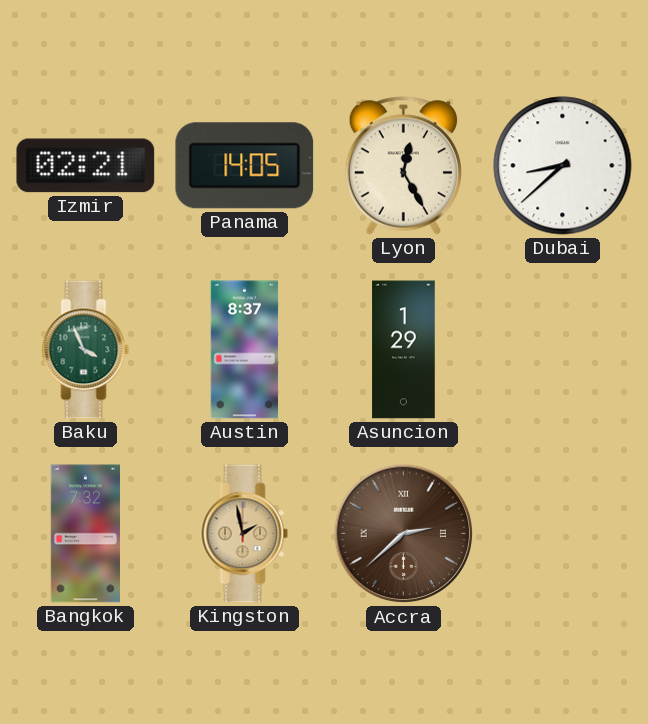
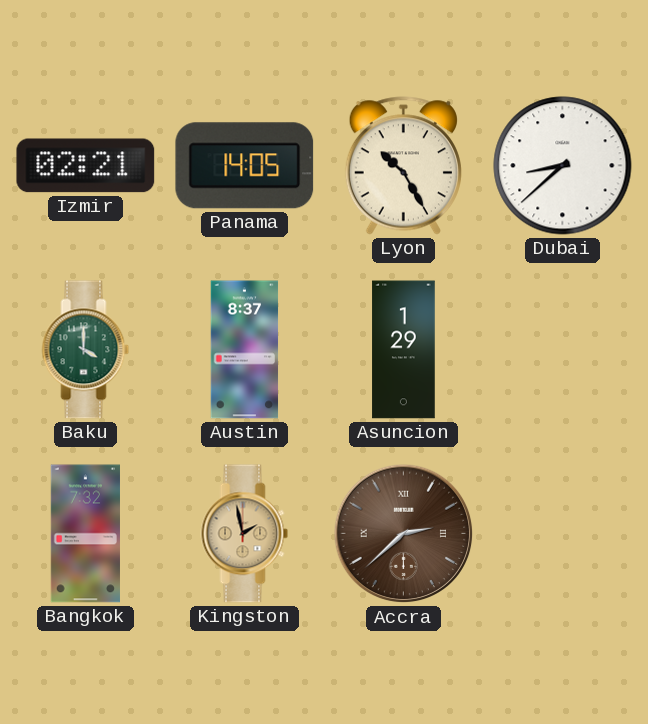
Lyon: 12:25 -> 10:25 (403, 166)
Baku: 3:56 -> 4:00 (86, 350)
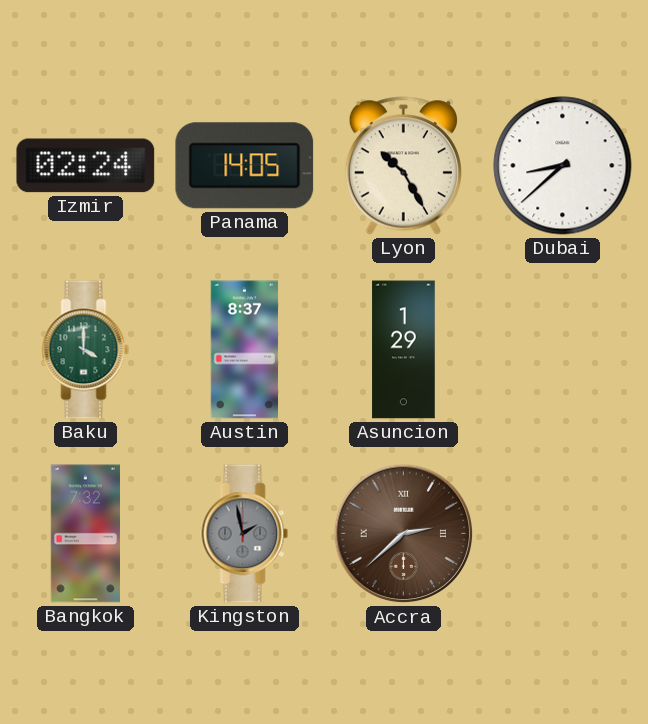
Izmir: 02:21 -> 02:24 (86, 166)
Kingston dial: champagne -> grey (245, 534)
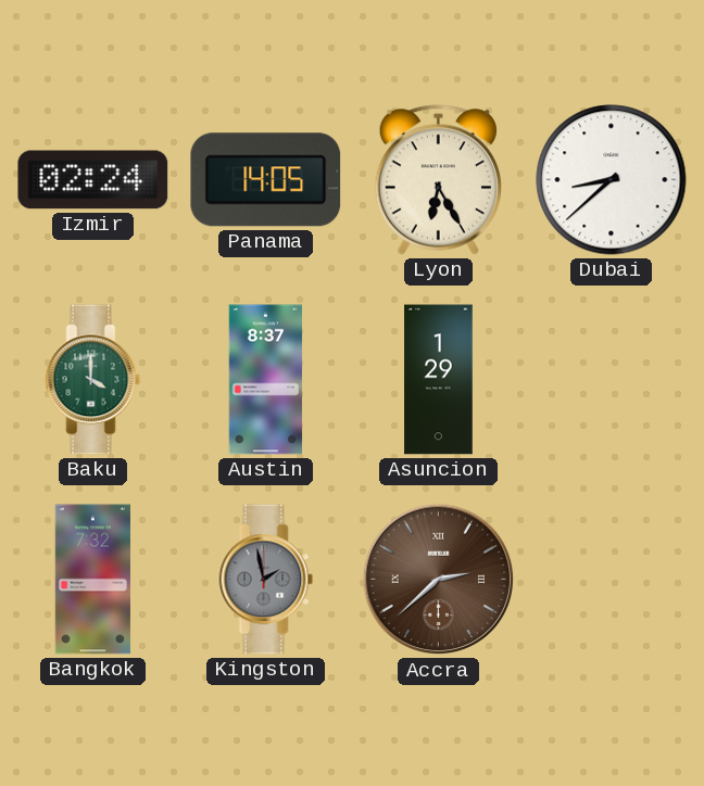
Lyon: 10:25 -> 6:25 (438, 180)
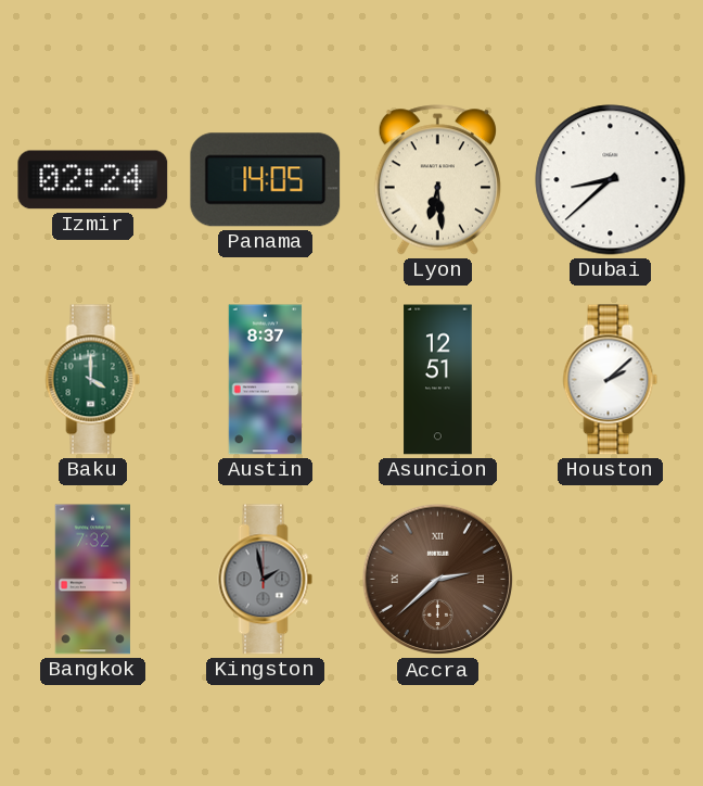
Lyon: 6:25 -> 6:29 (437, 180)
Asuncion: 1:29 -> 12:51 (438, 380)
Houston: none -> 2:08 (611, 380)
